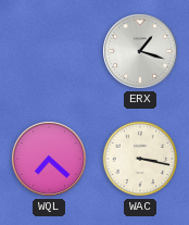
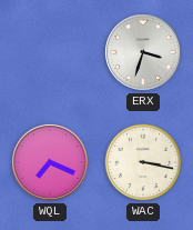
ERX: 1:18 -> 3:33 (144, 53)
WQL: 7:22 -> 7:19 (51, 163)
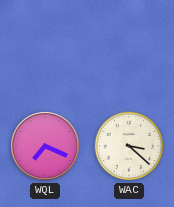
ERX: 3:33 -> none (144, 53)
WAC: 3:17 -> 3:22 (129, 146)
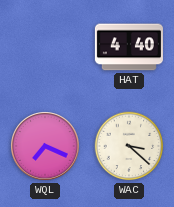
HAT: none -> 4:40 (129, 47)
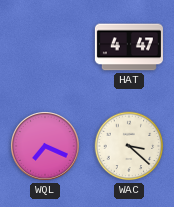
HAT: 4:40 -> 4:47 (129, 47)
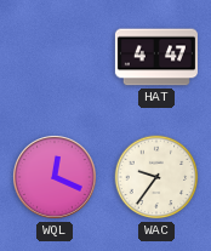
WQL: 7:19 -> 12:19 (56, 178)
WAC: 3:22 -> 9:36 (156, 177)
